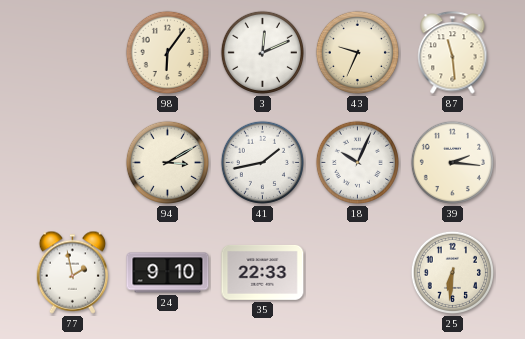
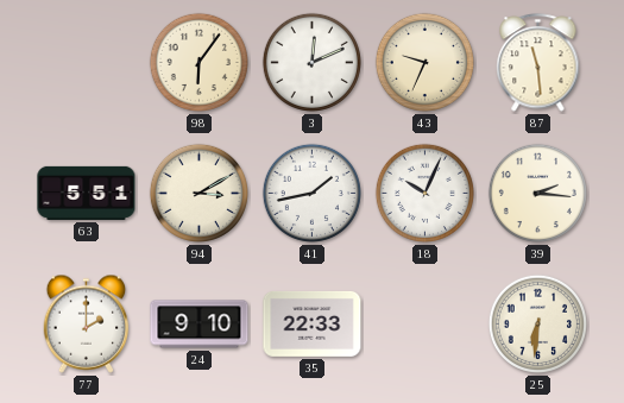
63: none -> 5:51 (87, 193)
77: 1:58 -> 2:00 (87, 323)
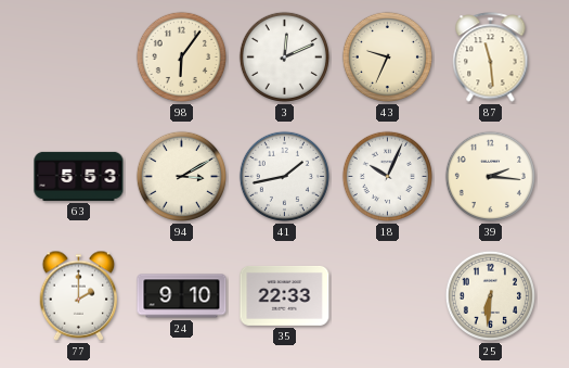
63: 5:51 -> 5:53 (79, 176)
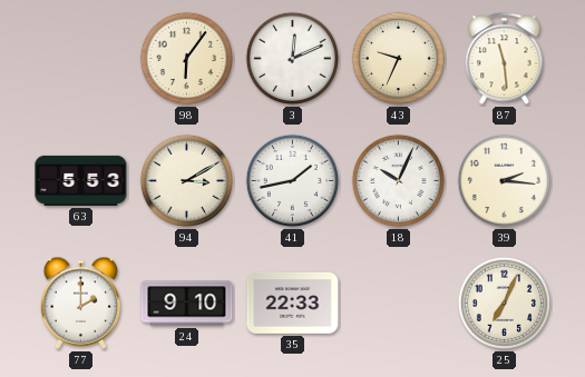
25: 6:31 -> 7:04 (504, 302)
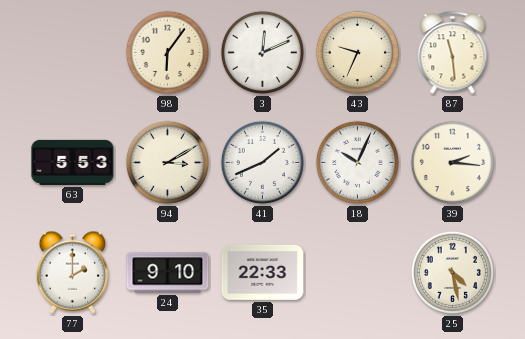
41: 1:43 -> 1:41 (262, 162)
25: 7:04 -> 4:28 (452, 272)
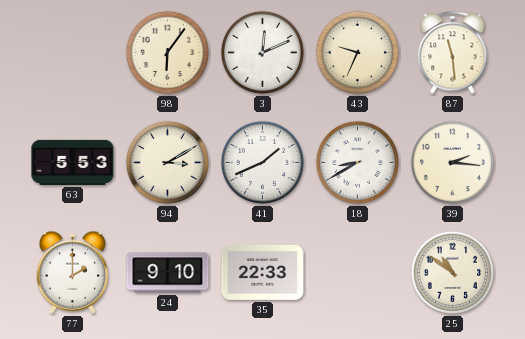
18: 10:04 -> 8:40 (357, 162)
25: 4:28 -> 10:51 (452, 272)
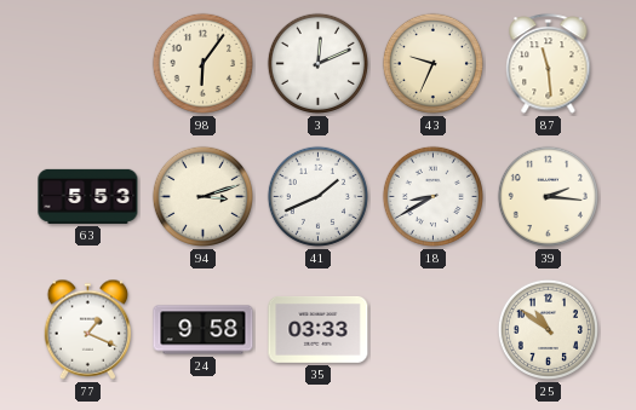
94: 3:10 -> 3:12 (202, 196)
77: 2:00 -> 1:19 (88, 329)
24: 9:10 -> 9:58 (204, 330)
35: 22:33 -> 03:33 (319, 329)
